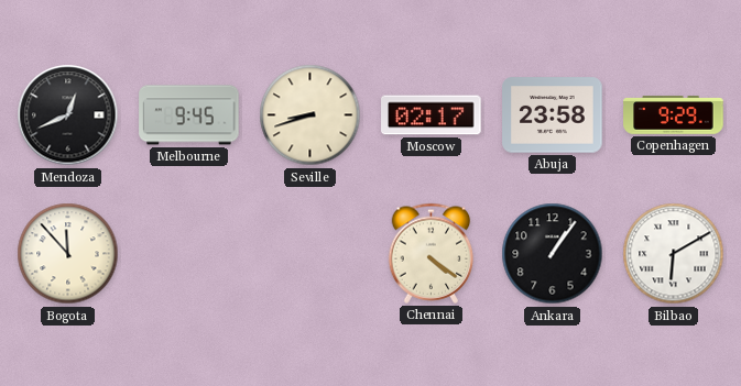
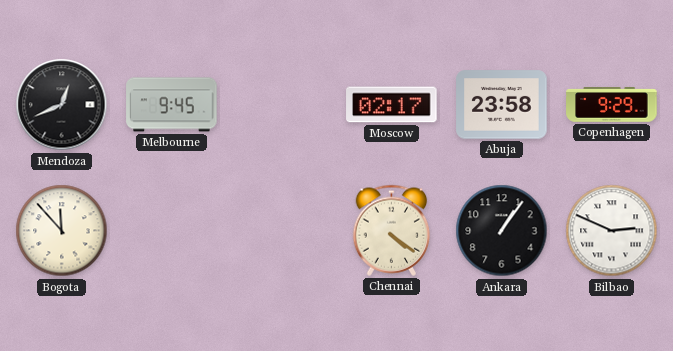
Seville: 8:42 -> none (310, 115)
Bilbao: 6:10 -> 2:49 (612, 231)
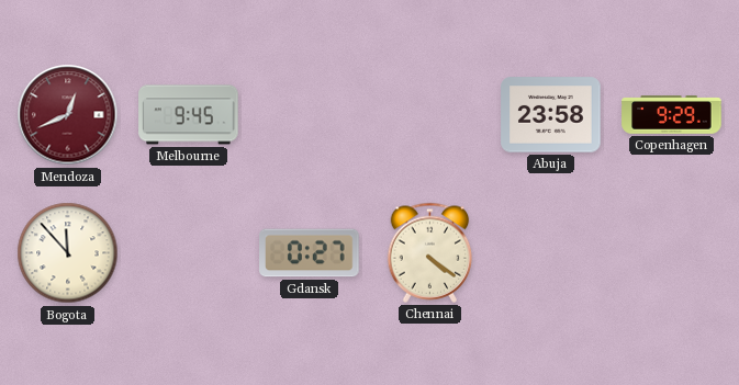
Mendoza dial: black -> burgundy (68, 115)
Moscow: 02:17 -> none (392, 105)
Gdansk: none -> 0:27 (310, 253)
Ankara: 1:06 -> none (502, 231)
Bilbao: 2:49 -> none (612, 231)
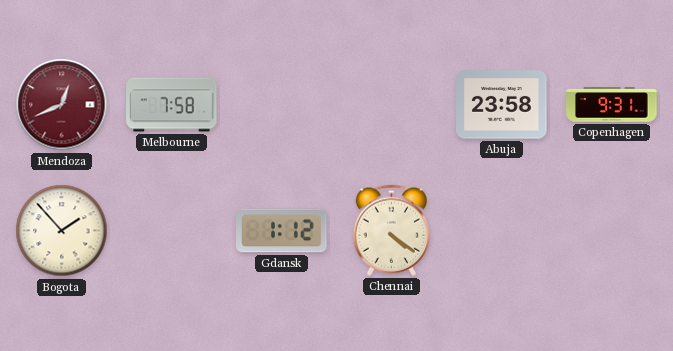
Melbourne: 9:45 -> 7:58 (172, 105)
Copenhagen: 9:29 -> 9:31 (612, 105)
Bogota: 11:53 -> 1:53 (62, 231)
Gdansk: 0:27 -> 1:12 (282, 231)
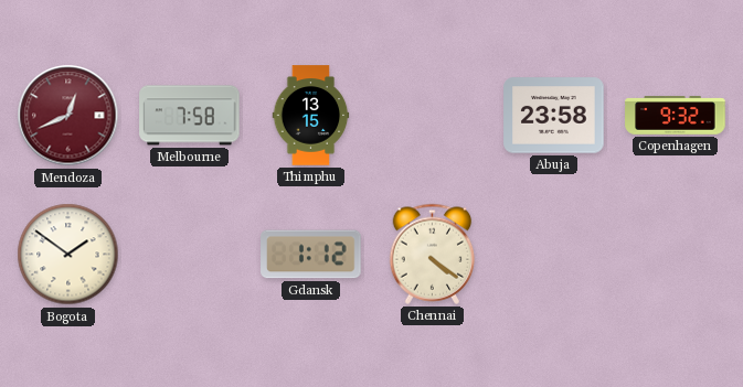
Thimphu: none -> 13:15 (311, 116)
Copenhagen: 9:31 -> 9:32 (676, 116)
Bogota: 1:53 -> 1:51 (68, 255)
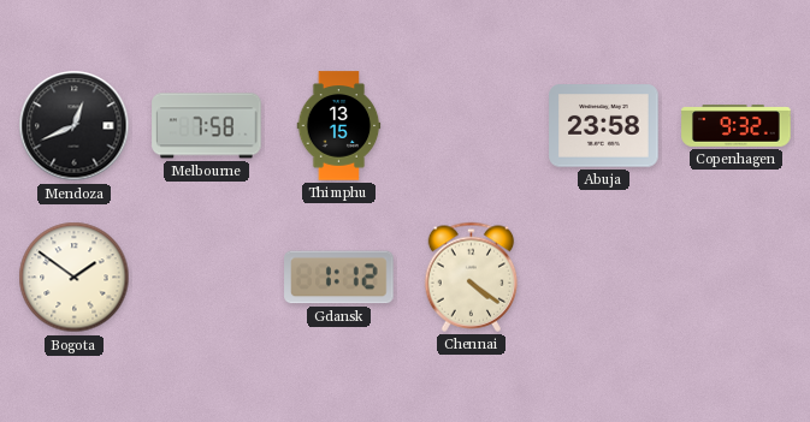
Mendoza dial: burgundy -> black (75, 126)
